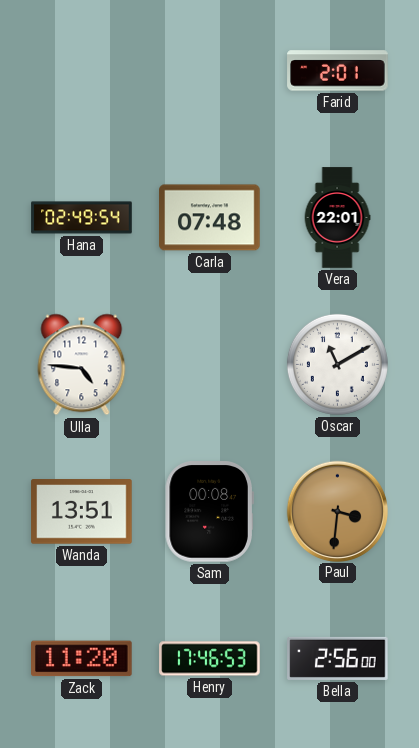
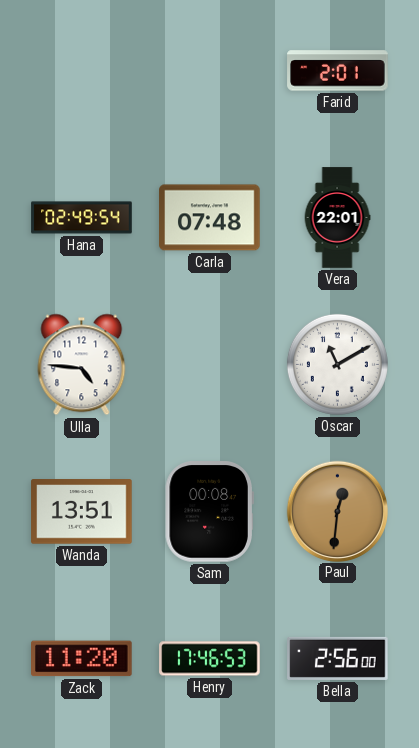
Paul: 3:31 -> 12:31 (337, 511)
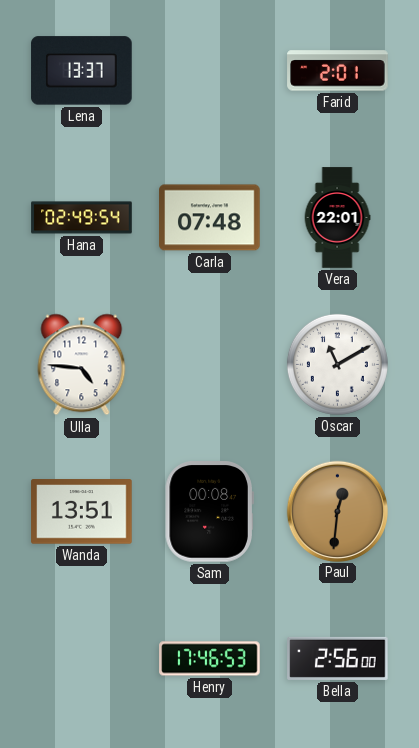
Lena: none -> 13:37 (82, 71)
Zack: 11:20 -> none (82, 659)
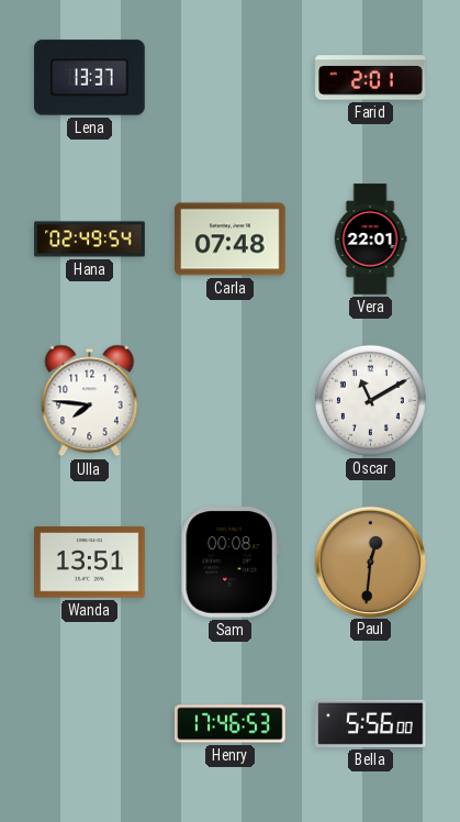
Ulla: 4:46 -> 7:46 (90, 401)
Bella: 2:56 -> 5:56 (371, 723)
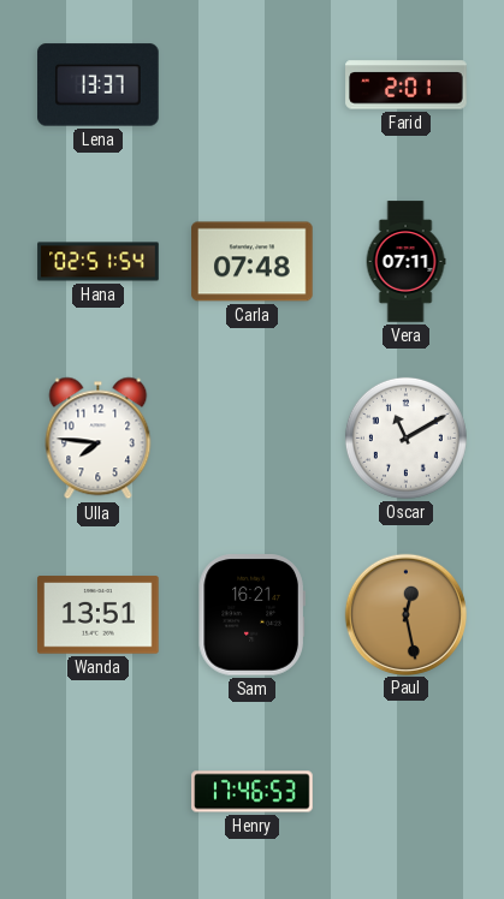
Hana: 02:49 -> 02:51 (99, 262)
Vera: 22:01 -> 07:11 (405, 262)
Sam: 00:08 -> 16:21 (251, 615)
Paul: 12:31 -> 12:28 (405, 614)
Bella: 5:56 -> none (371, 723)
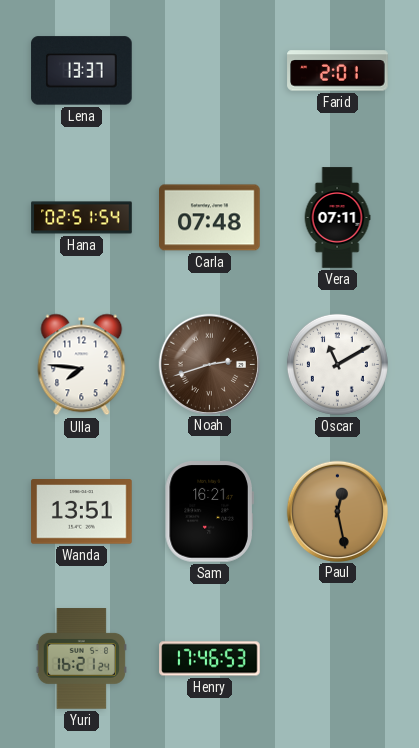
Noah: none -> 2:42 (209, 364)
Yuri: none -> 16:21 (81, 659)
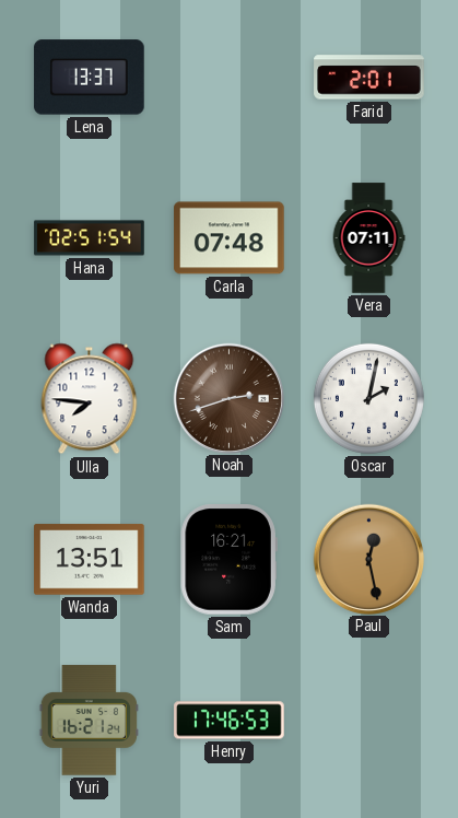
Oscar: 11:10 -> 2:02 (368, 398)
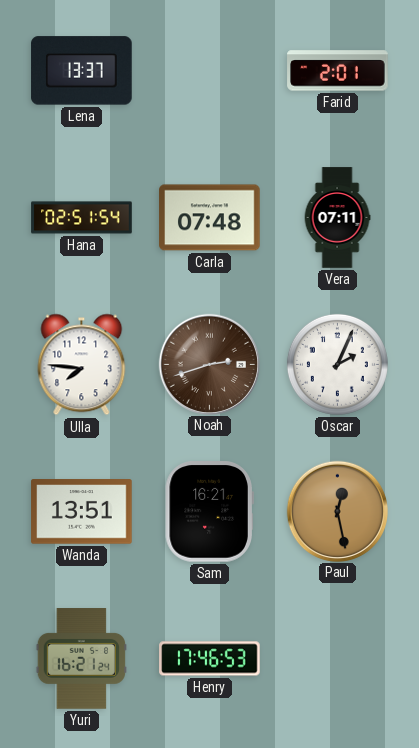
Oscar: 2:02 -> 2:04 (337, 364)
